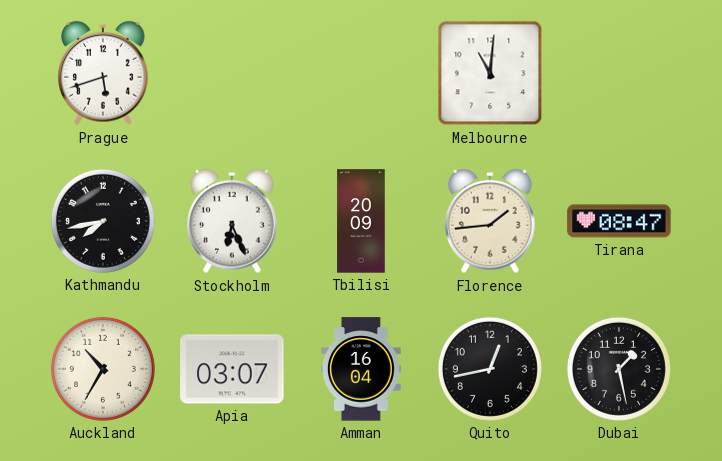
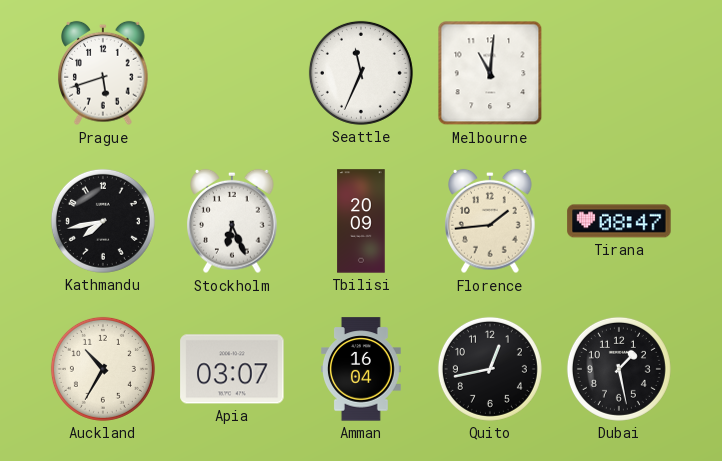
Seattle: none -> 11:34 (361, 73)
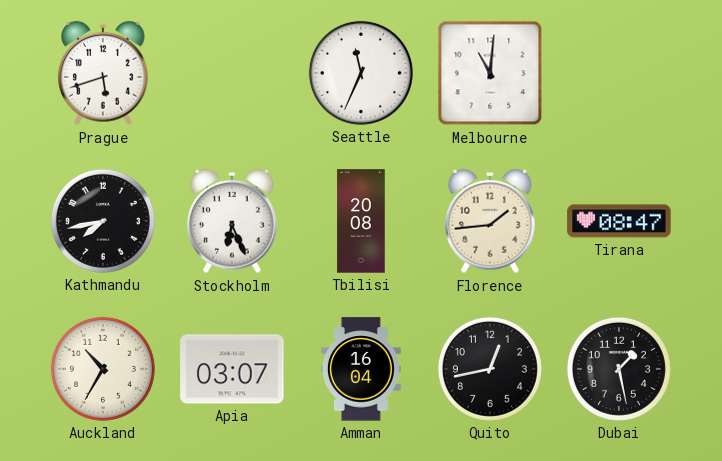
Tbilisi: 20:09 -> 20:08 (361, 221)
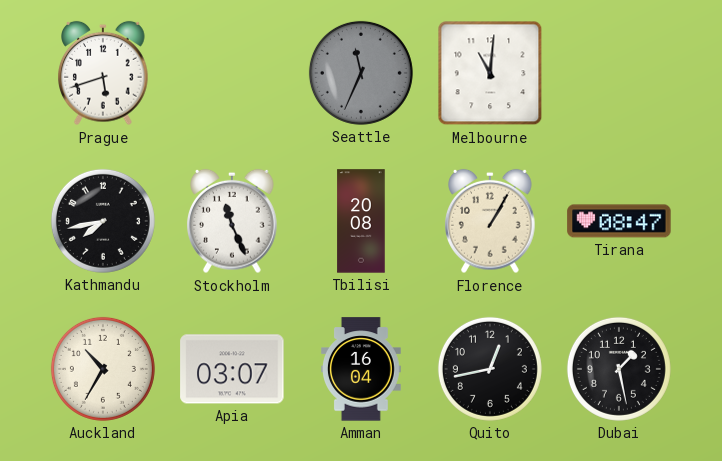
Seattle dial: white -> grey (361, 73)
Stockholm: 6:26 -> 11:26 (233, 221)
Florence: 1:44 -> 1:05 (491, 221)
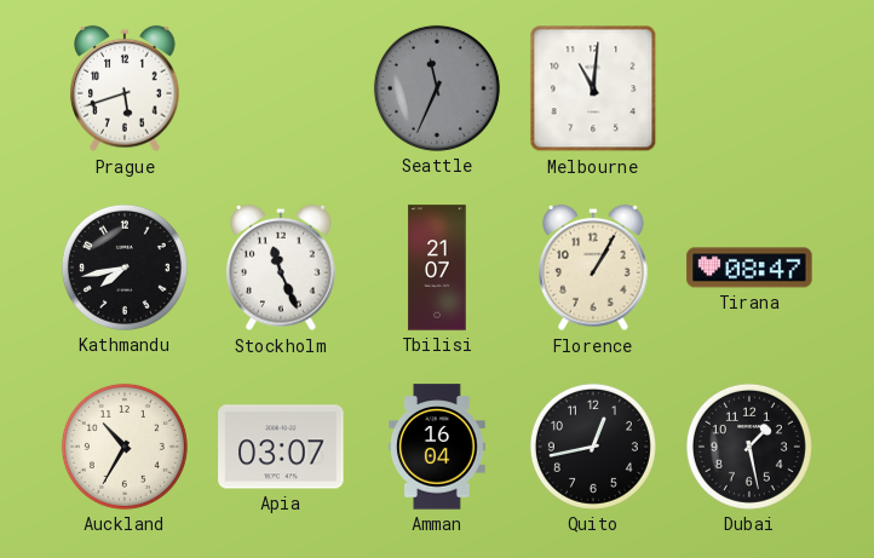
Tbilisi: 20:08 -> 21:07 (437, 268)
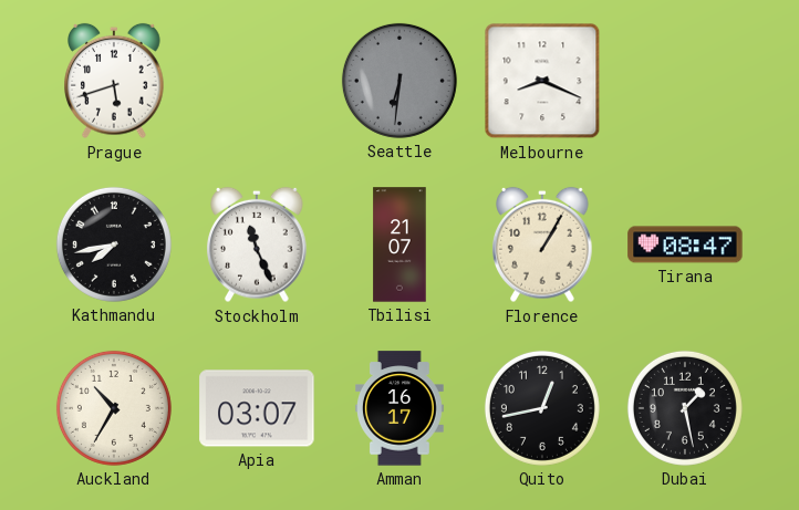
Seattle: 11:34 -> 6:31 (399, 81)
Melbourne: 11:01 -> 8:19 (542, 81)
Amman: 16:04 -> 16:17 (401, 408)
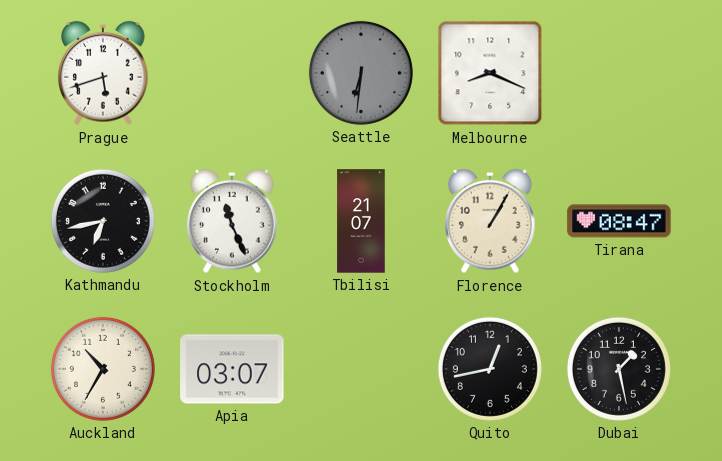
Kathmandu: 7:43 -> 6:43 (103, 221)
Amman: 16:17 -> none (401, 408)
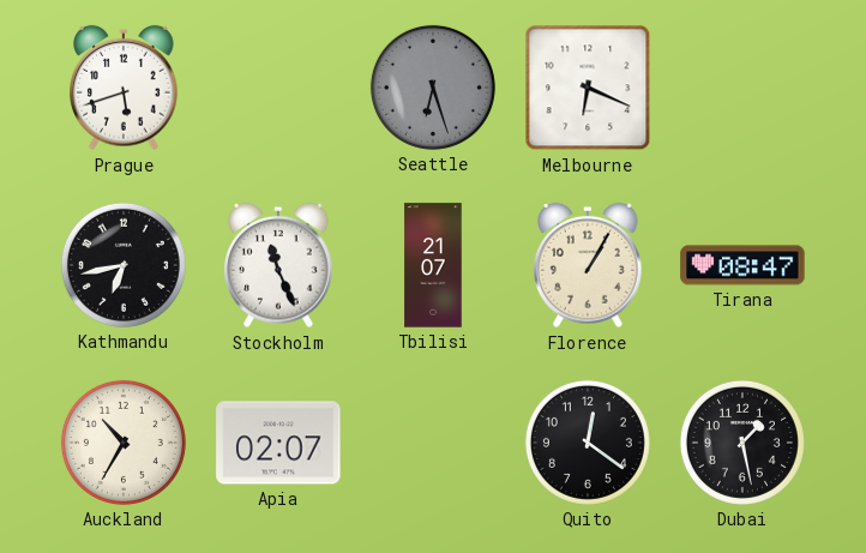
Seattle: 6:31 -> 6:27 (433, 88)
Melbourne: 8:19 -> 6:19 (588, 88)
Apia: 03:07 -> 02:07 (278, 443)
Quito: 12:43 -> 12:21 (588, 443)
